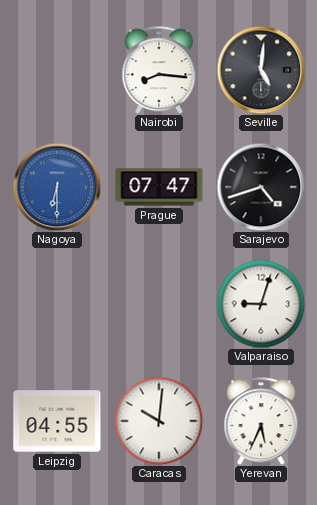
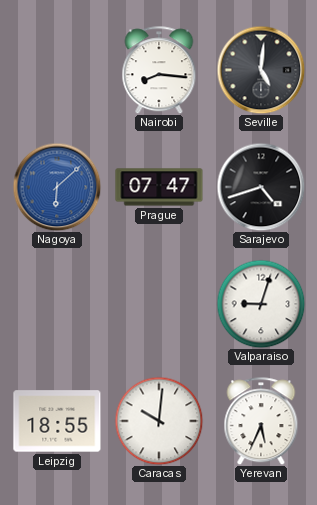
Nagoya: 6:30 -> 6:08 (57, 187)
Leipzig: 04:55 -> 18:55 (57, 421)
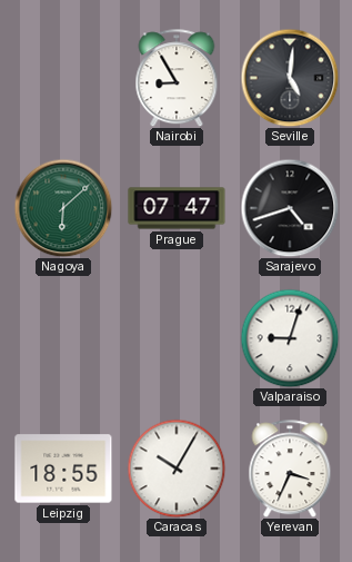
Nairobi: 8:16 -> 8:55 (177, 78)
Nagoya dial: blue -> green (63, 208)
Caracas: 10:01 -> 10:05 (177, 469)
Yerevan: 5:34 -> 3:34 (290, 469)
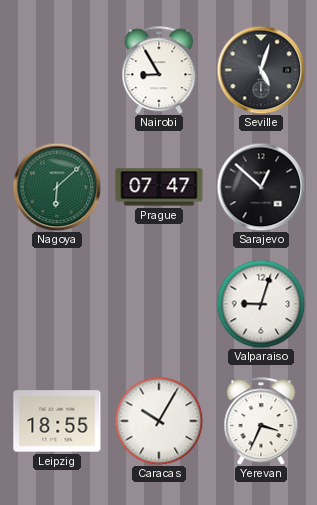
Seville: 5:01 -> 5:03 (261, 70)
Sarajevo: 4:42 -> 12:52 (261, 187)
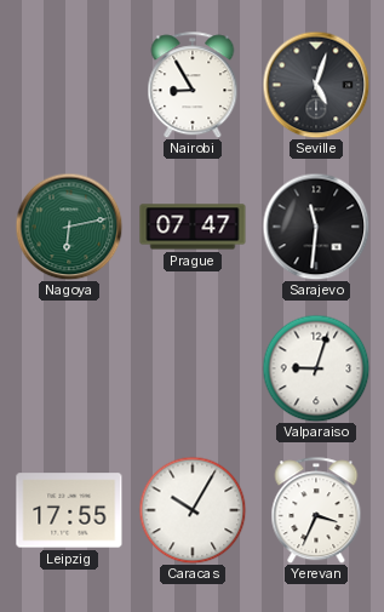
Nagoya: 6:08 -> 6:13 (69, 227)
Sarajevo: 12:52 -> 11:31 (316, 227)
Leipzig: 18:55 -> 17:55 (69, 510)
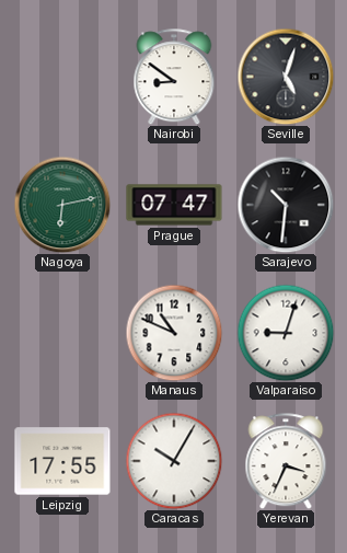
Nairobi: 8:55 -> 8:51 (174, 77)
Sarajevo: 11:31 -> 10:31 (286, 205)
Manaus: none -> 10:49 (174, 333)
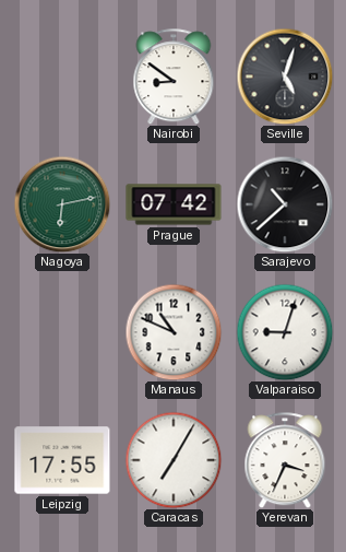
Prague: 07:47 -> 07:42 (174, 204)
Sarajevo: 10:31 -> 10:38 (285, 204)
Caracas: 10:05 -> 7:05 (174, 460)
